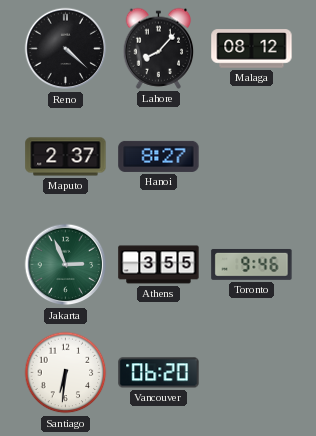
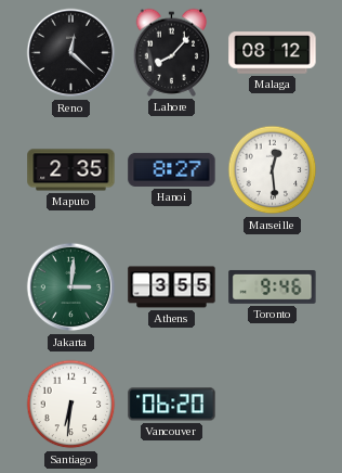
Reno: 4:22 -> 12:22 (71, 53)
Maputo: 2:37 -> 2:35 (71, 170)
Marseille: none -> 12:29 (273, 170)
Jakarta: 2:56 -> 3:01 (71, 287)
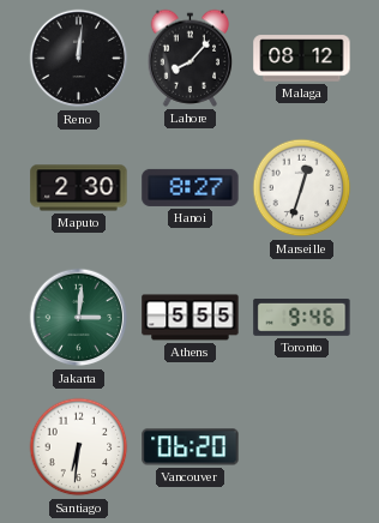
Reno: 12:22 -> 12:01 (79, 59)
Maputo: 2:35 -> 2:30 (79, 188)
Marseille: 12:29 -> 12:33 (302, 188)
Athens: 3:55 -> 5:55 (191, 318)
